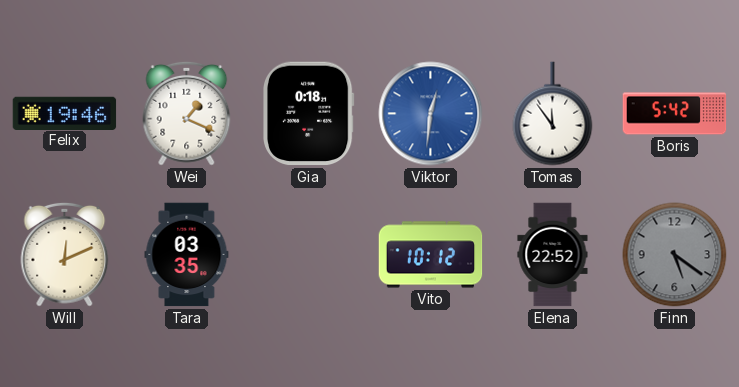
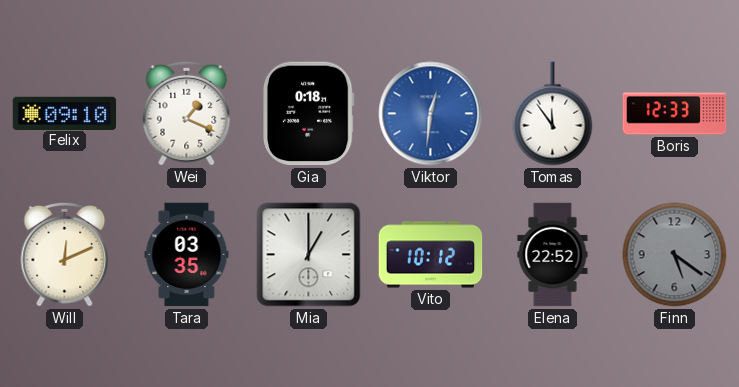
Felix: 19:46 -> 09:10 (65, 113)
Boris: 5:42 -> 12:33 (675, 114)
Mia: none -> 1:00 (309, 255)
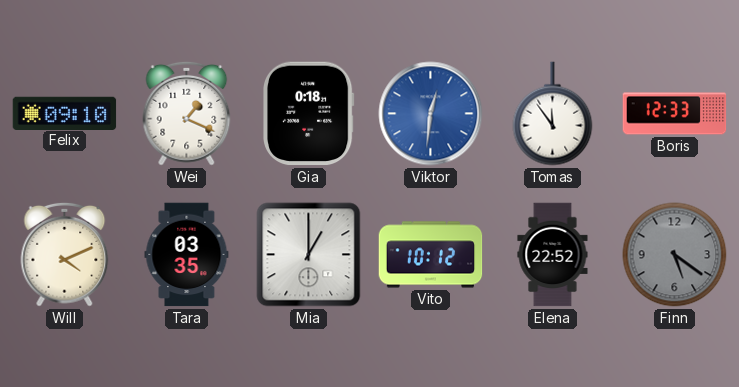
Will: 12:11 -> 4:11 (65, 254)
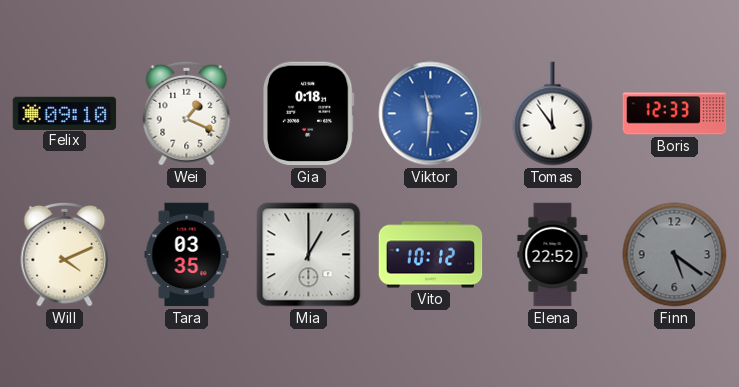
Viktor: 12:31 -> 11:31 (431, 114)
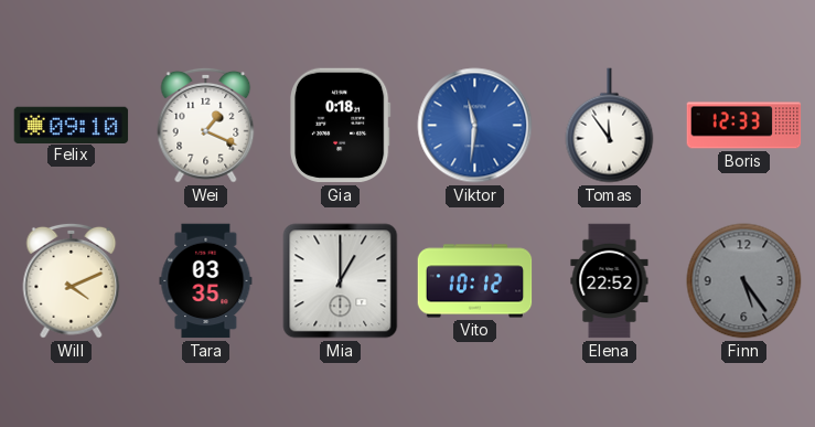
Finn: 5:21 -> 5:24 (744, 281)
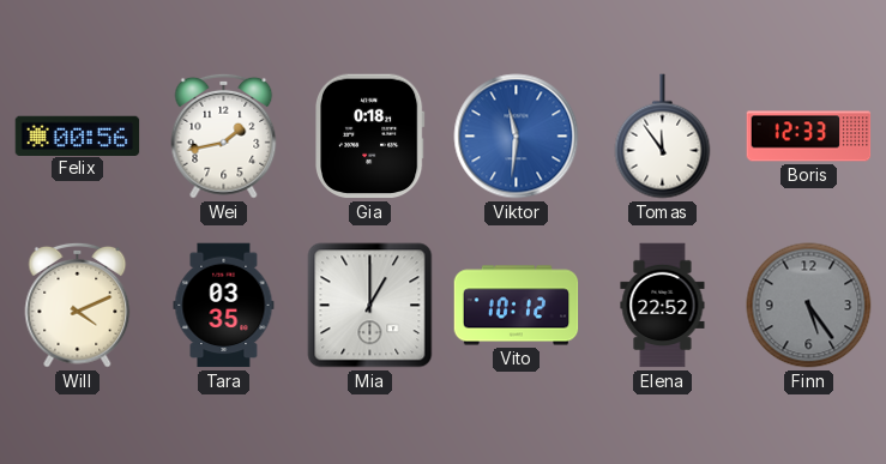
Felix: 09:10 -> 00:56 (78, 135)
Wei: 1:19 -> 1:43 (224, 135)
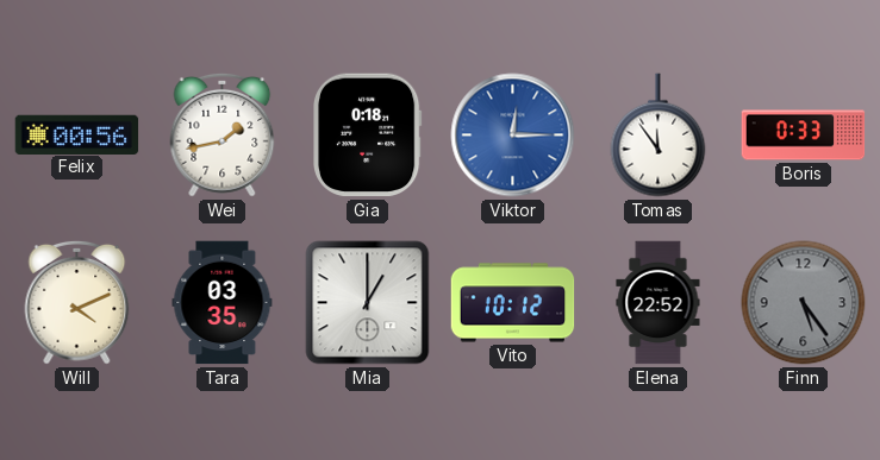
Viktor: 11:31 -> 12:15 (513, 136)
Boris: 12:33 -> 0:33 (804, 136)
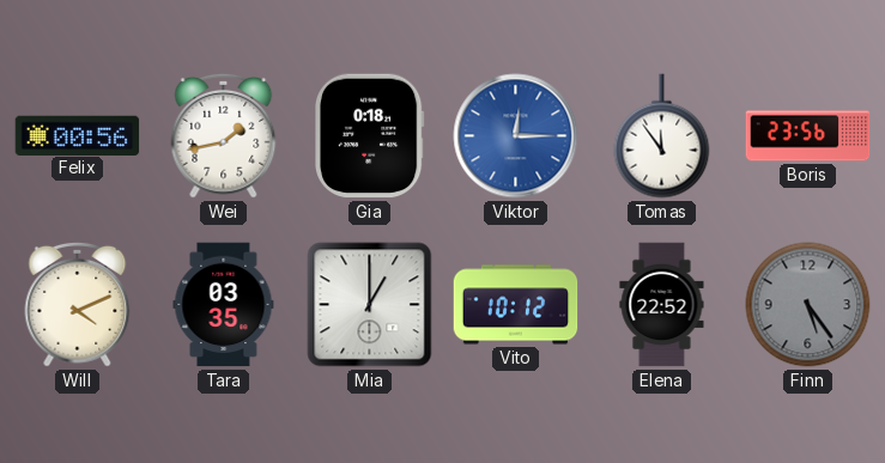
Boris: 0:33 -> 23:56 (808, 136)
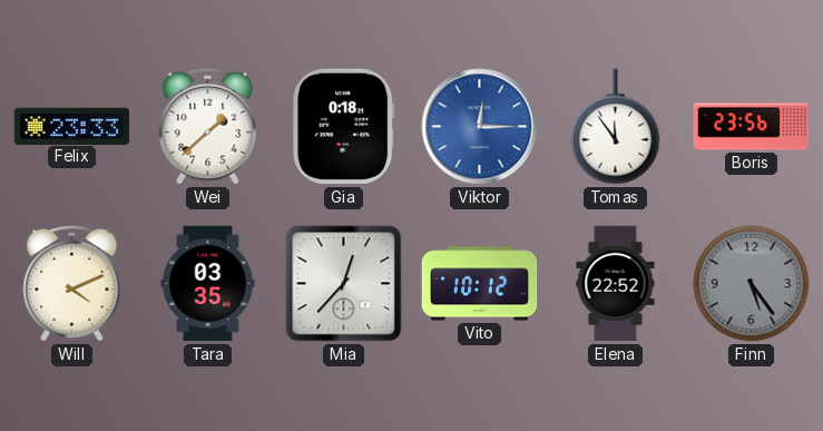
Felix: 00:56 -> 23:33 (72, 126)
Wei: 1:43 -> 1:38 (208, 126)
Mia: 1:00 -> 12:37 (344, 284)
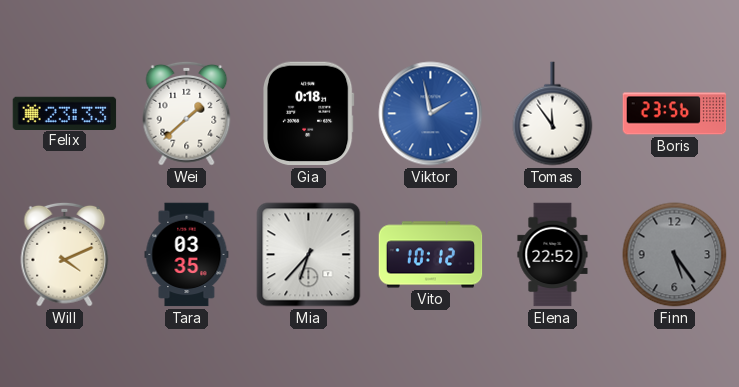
Viktor: 12:15 -> 1:58 (431, 114)
Mia: 12:37 -> 6:37 (309, 255)
